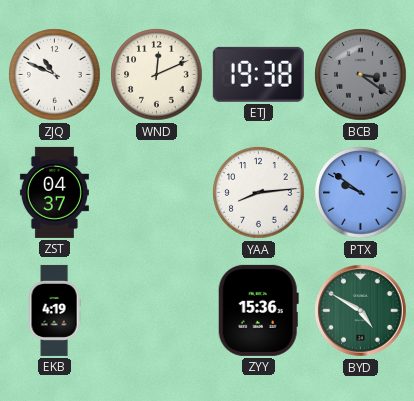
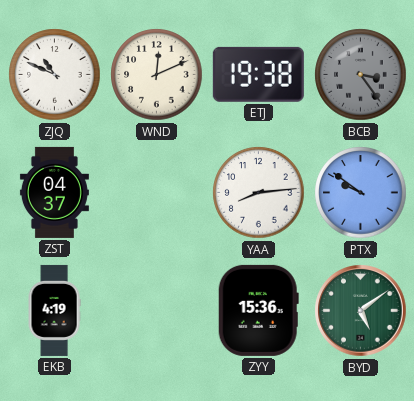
BCB: 3:21 -> 3:24 (361, 75)
BYD: 4:50 -> 5:09 (361, 311)
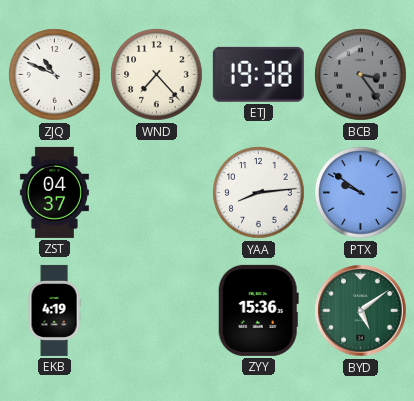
WND: 12:11 -> 7:23 (157, 75)
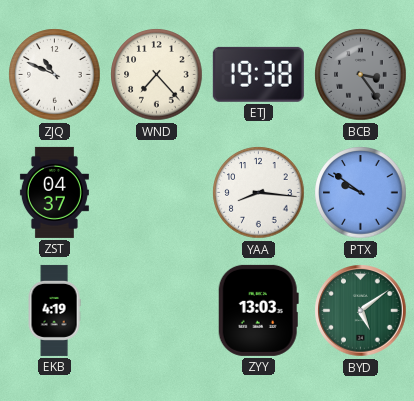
YAA: 8:14 -> 8:16 (259, 193)
ZYY: 15:36 -> 13:03 (258, 310)
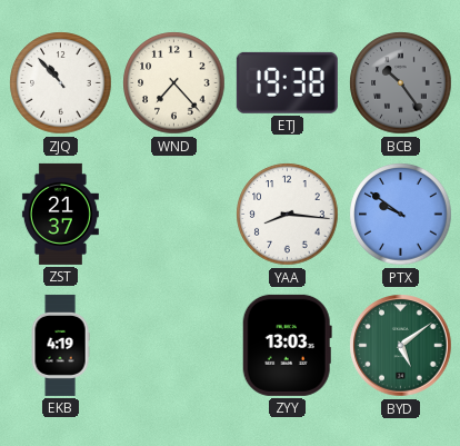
ZJQ: 10:49 -> 10:53 (61, 83)
BCB: 3:24 -> 10:24 (401, 83)
ZST: 04:37 -> 21:37 (60, 214)
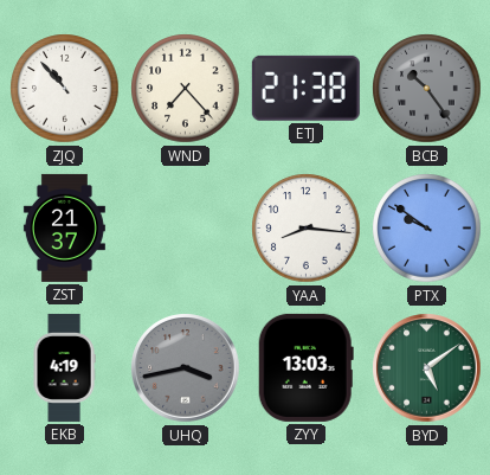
ETJ: 19:38 -> 21:38 (305, 88)
UHQ: none -> 3:43 (186, 368)
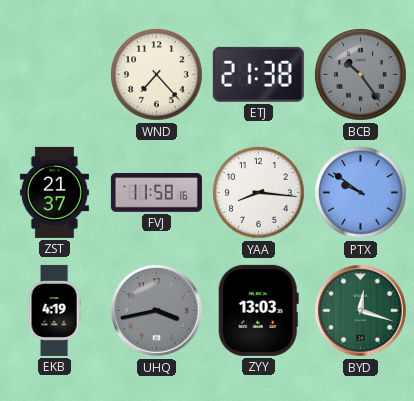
ZJQ: 10:53 -> none (65, 89)
FVJ: none -> 11:58 (156, 193)
BYD: 5:09 -> 12:18 (361, 311)
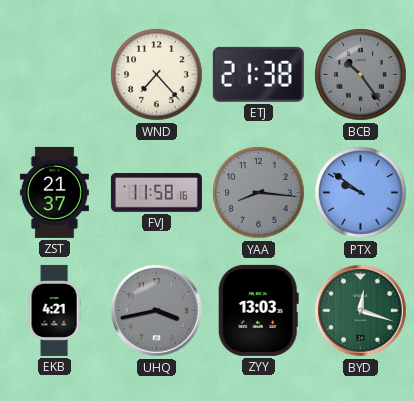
YAA dial: white -> grey (259, 193)
EKB: 4:19 -> 4:21 (54, 310)
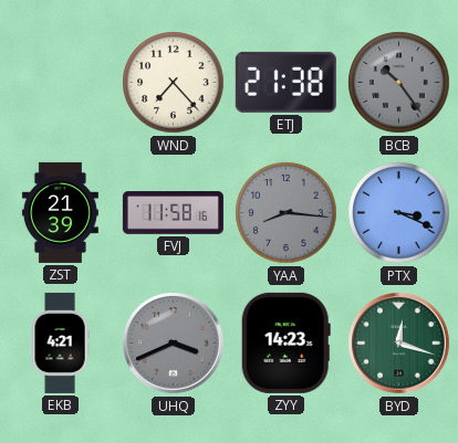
ZST: 21:37 -> 21:39 (60, 212)
PTX: 9:51 -> 3:19 (399, 213)
UHQ: 3:43 -> 3:41 (174, 344)
ZYY: 13:03 -> 14:23 (285, 342)
